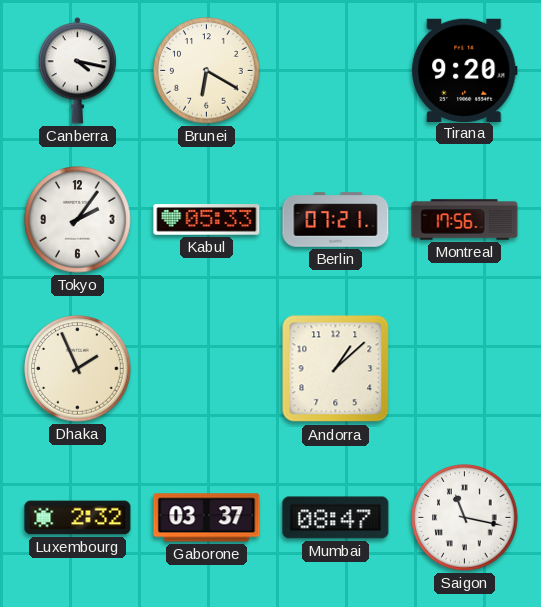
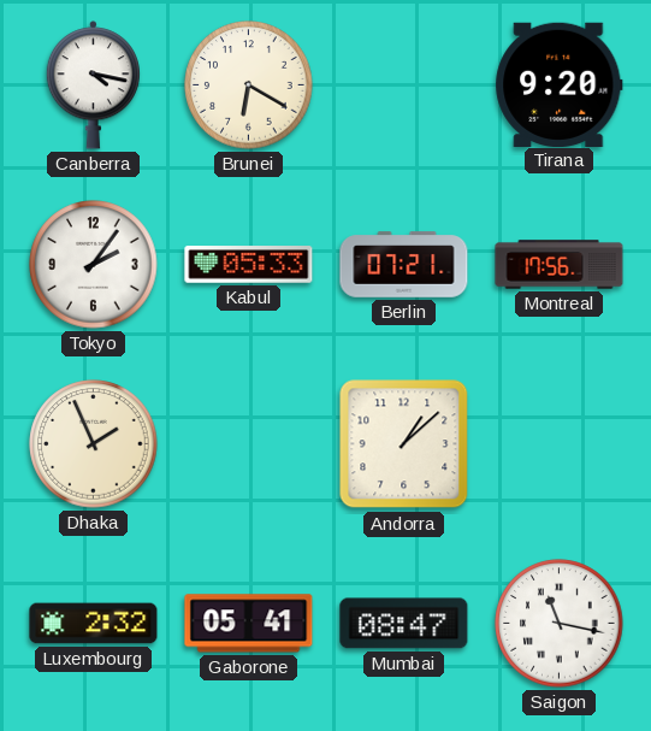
Gaborone: 03:37 -> 05:41 (249, 624)
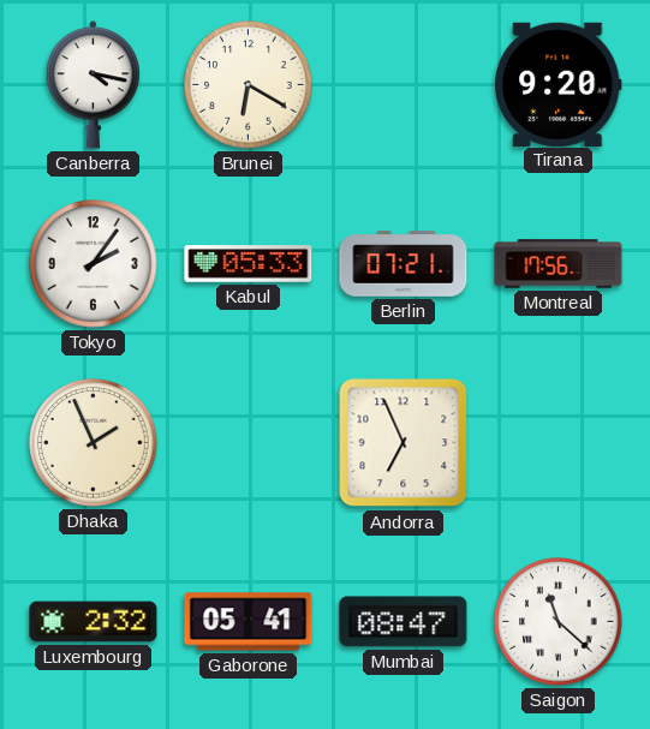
Andorra: 1:08 -> 6:56 (404, 443)
Saigon: 11:17 -> 11:22 (559, 622)
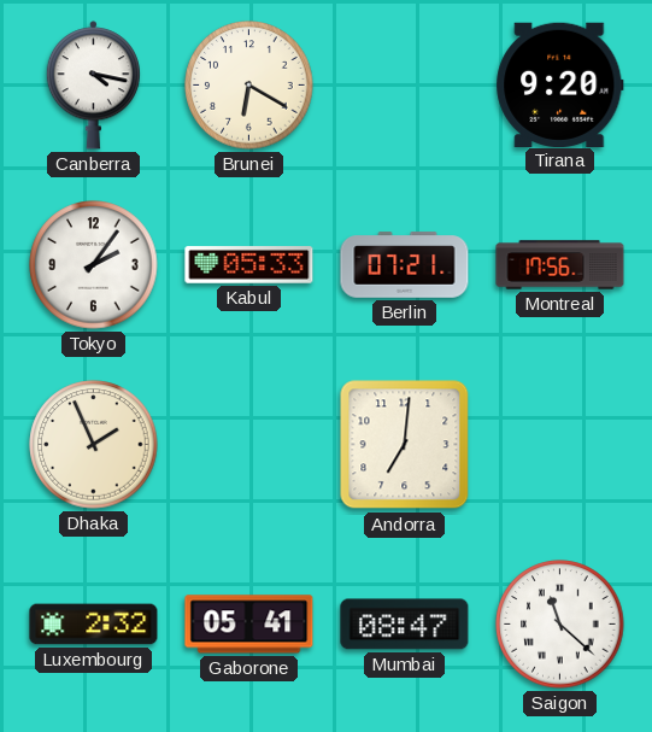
Andorra: 6:56 -> 7:01 (405, 445)
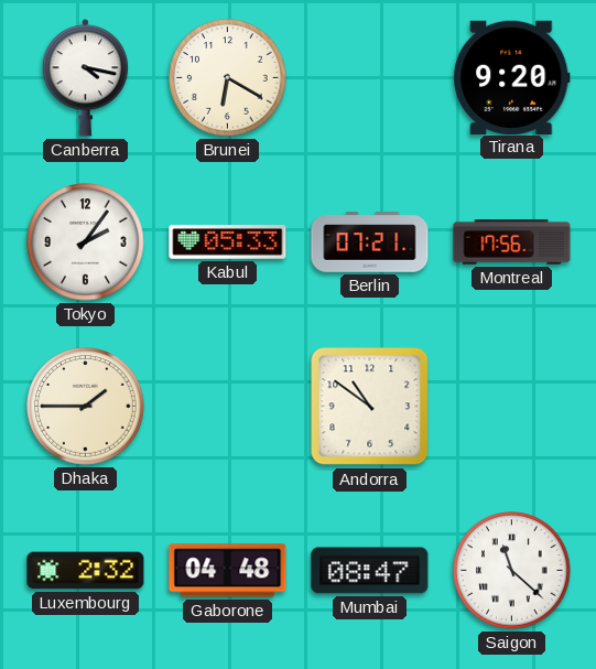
Dhaka: 1:56 -> 1:45 (86, 407)
Andorra: 7:01 -> 10:51 (370, 407)
Gaborone: 05:41 -> 04:48 (228, 571)
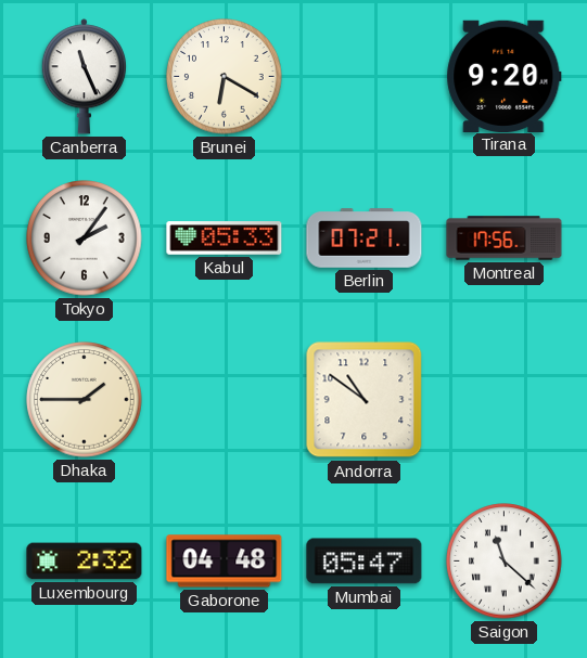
Canberra: 4:17 -> 11:26 (84, 77)
Mumbai: 08:47 -> 05:47 (365, 562)
